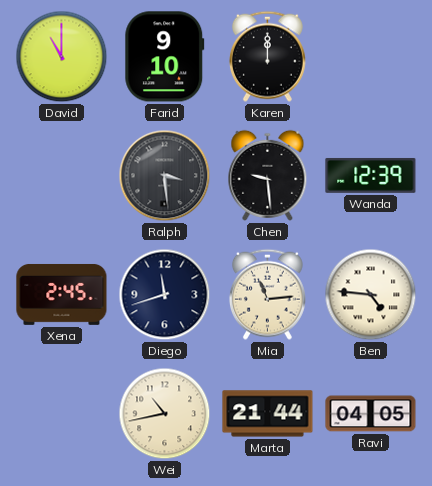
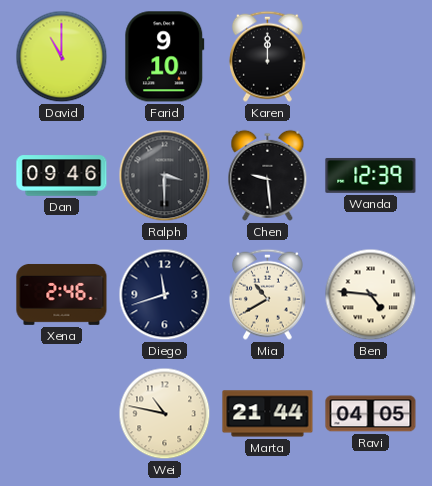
Dan: none -> 09:46 (62, 176)
Ralph: 3:29 -> 3:30 (165, 176)
Xena: 2:45 -> 2:46 (62, 294)
Mia: 11:14 -> 10:40 (267, 294)
Wei: 10:43 -> 10:47 (165, 414)
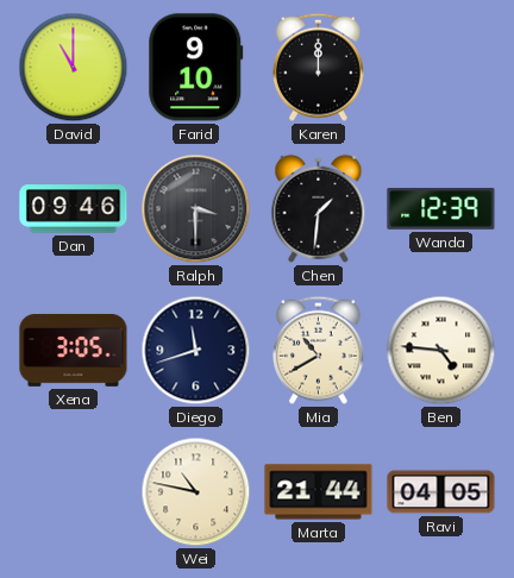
Chen: 9:29 -> 1:31 (319, 208)
Xena: 2:46 -> 3:05 (74, 350)
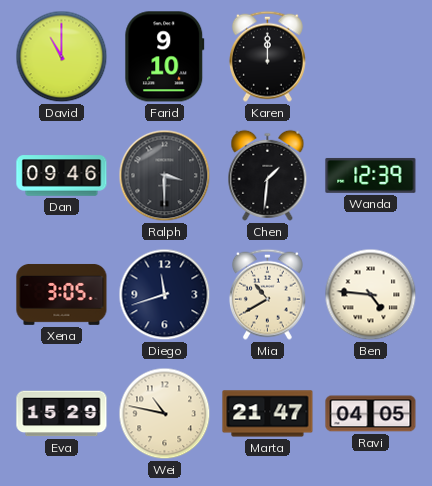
Eva: none -> 15:29 (62, 414)
Marta: 21:44 -> 21:47 (268, 414)
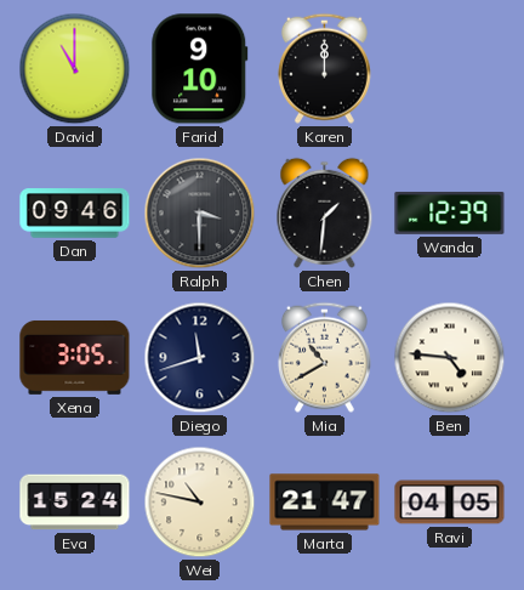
Eva: 15:29 -> 15:24 (75, 503)
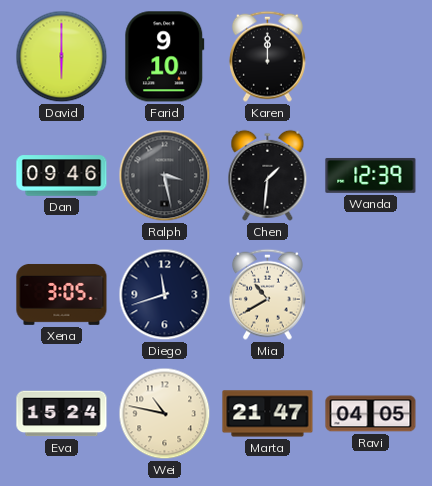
David: 11:00 -> 6:00 (62, 57)
Ralph: 3:30 -> 3:28 (165, 176)
Ben: 4:46 -> none (450, 358)
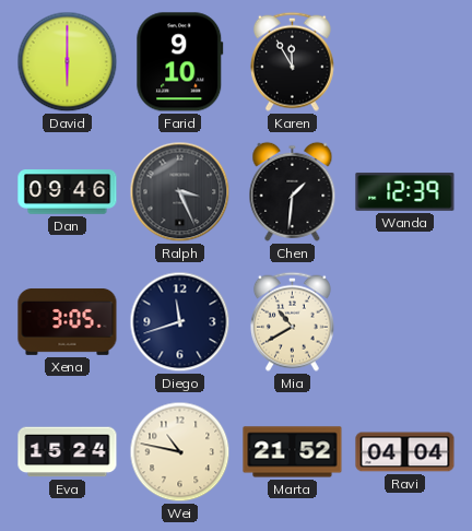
Karen: 12:00 -> 11:55 (292, 61)
Ralph: 3:28 -> 3:26 (180, 192)
Marta: 21:47 -> 21:52 (293, 452)
Ravi: 04:05 -> 04:04 (405, 452)
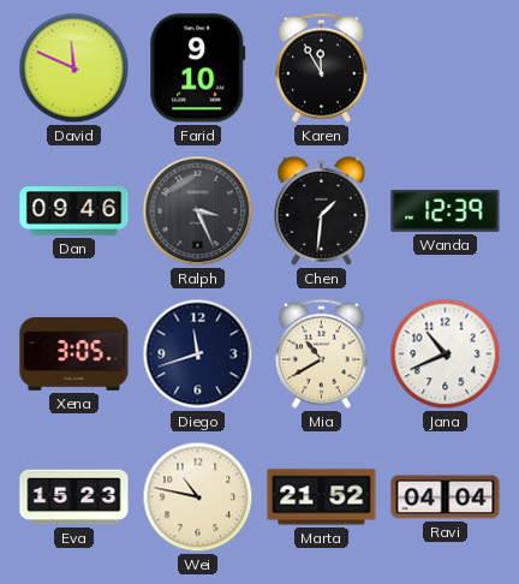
David: 6:00 -> 11:49 (74, 68)
Jana: none -> 10:41 (446, 354)
Eva: 15:24 -> 15:23 (74, 497)
